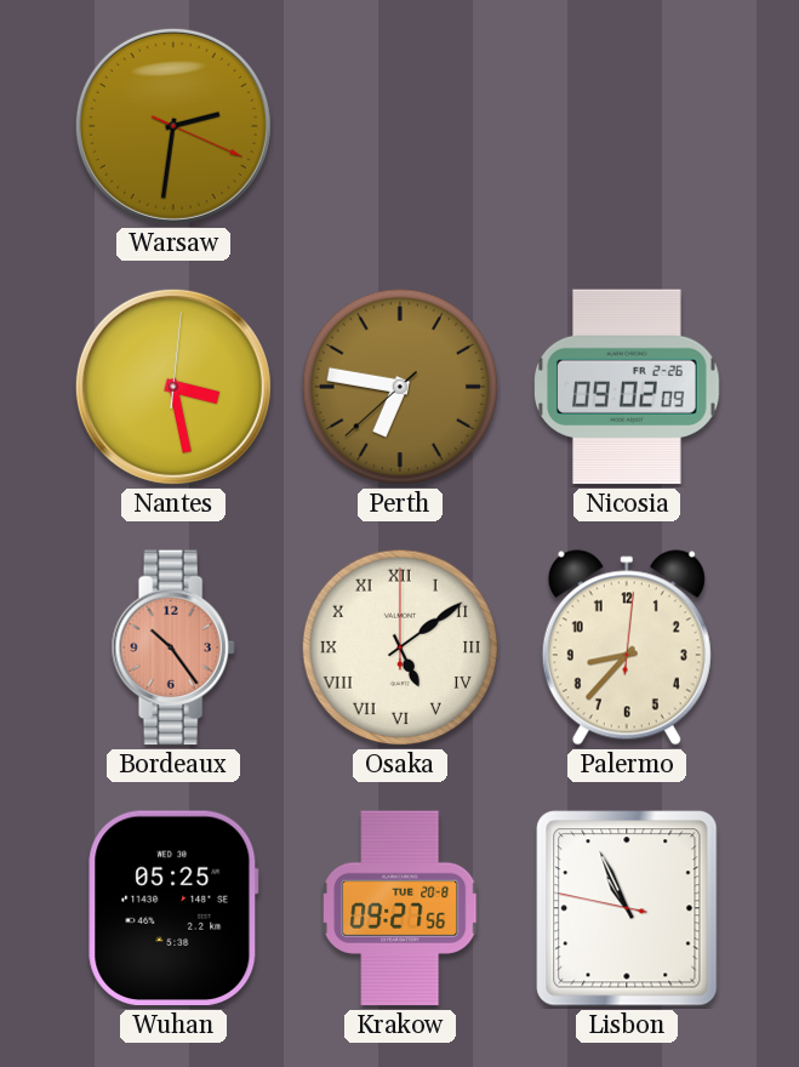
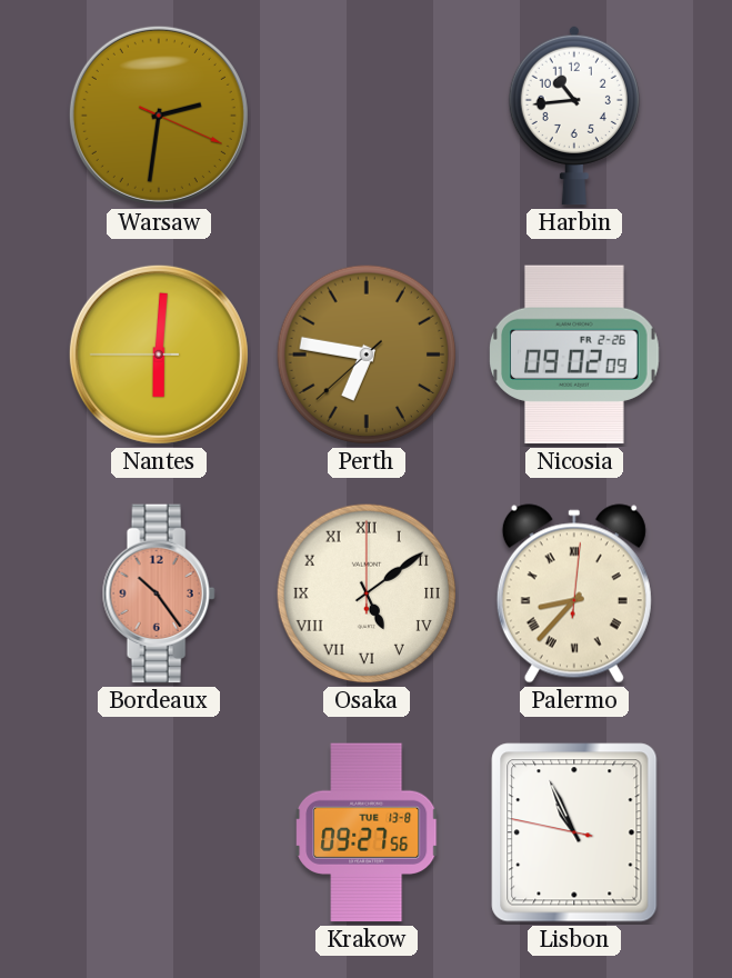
Harbin: none -> 10:44 (574, 116)
Nantes: 3:28 -> 6:00 (159, 355)
Palermo numerals: Arabic -> Roman (574, 593)
Wuhan: 05:25 -> none (173, 908)
Krakow date: TUE 20-8 -> TUE 13-8 (367, 832)
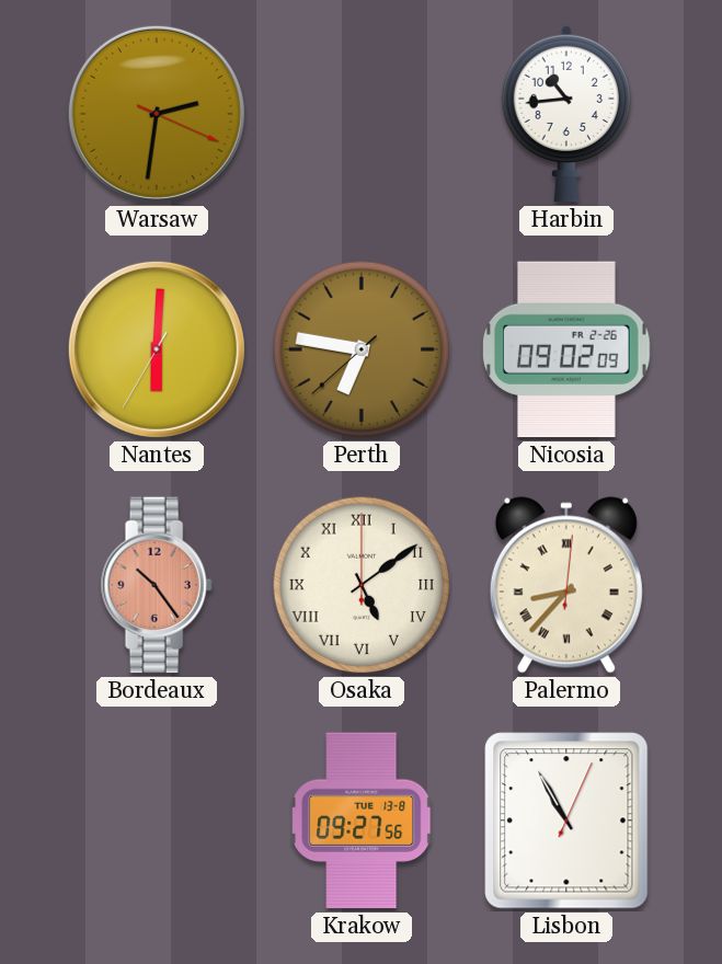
Nantes: 6:00:45 -> 6:00:35 (157, 349)
Lisbon: 10:55:47 -> 10:55:04 (566, 820)
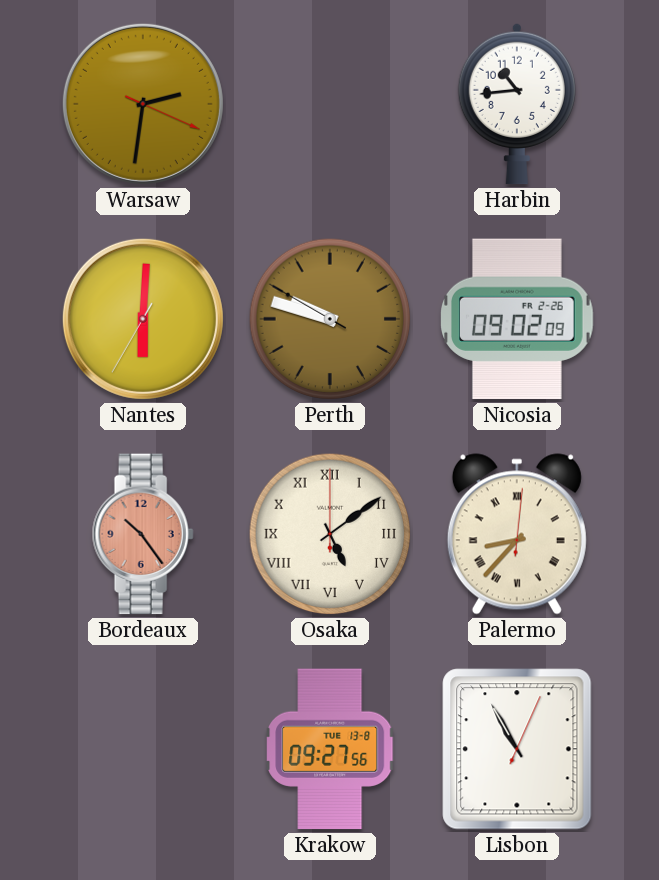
Perth: 6:46 -> 9:47 (330, 319)
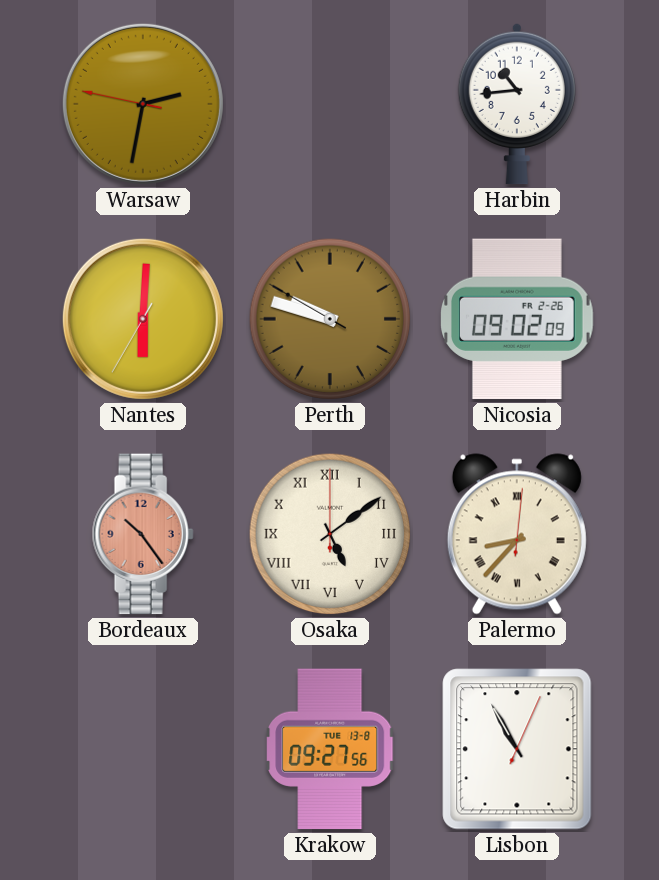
Warsaw: 2:31:19 -> 2:31:47 (143, 104)
